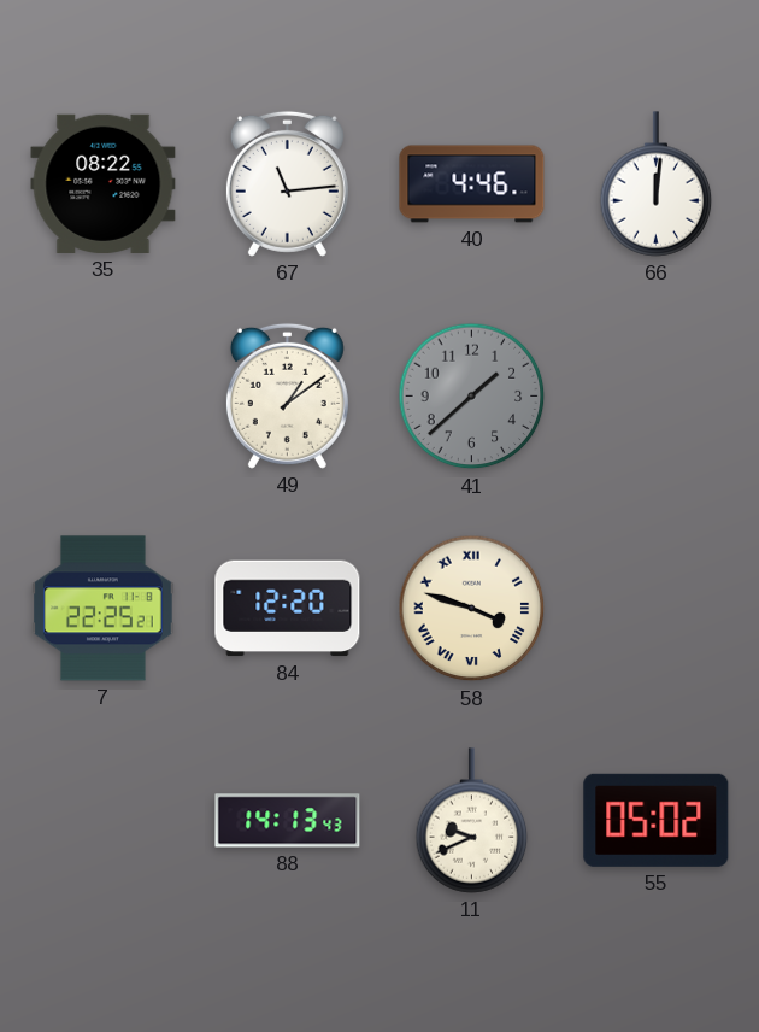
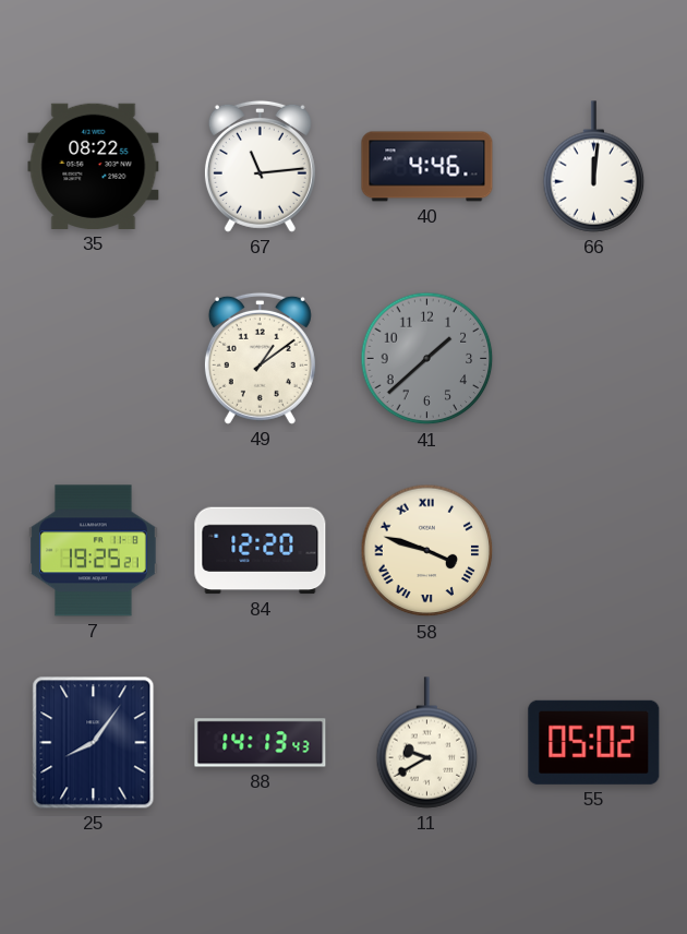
7: 22:25 -> 19:25 (94, 551)
25: none -> 8:06 (94, 743)
11: 9:41 -> 9:40 (427, 743)
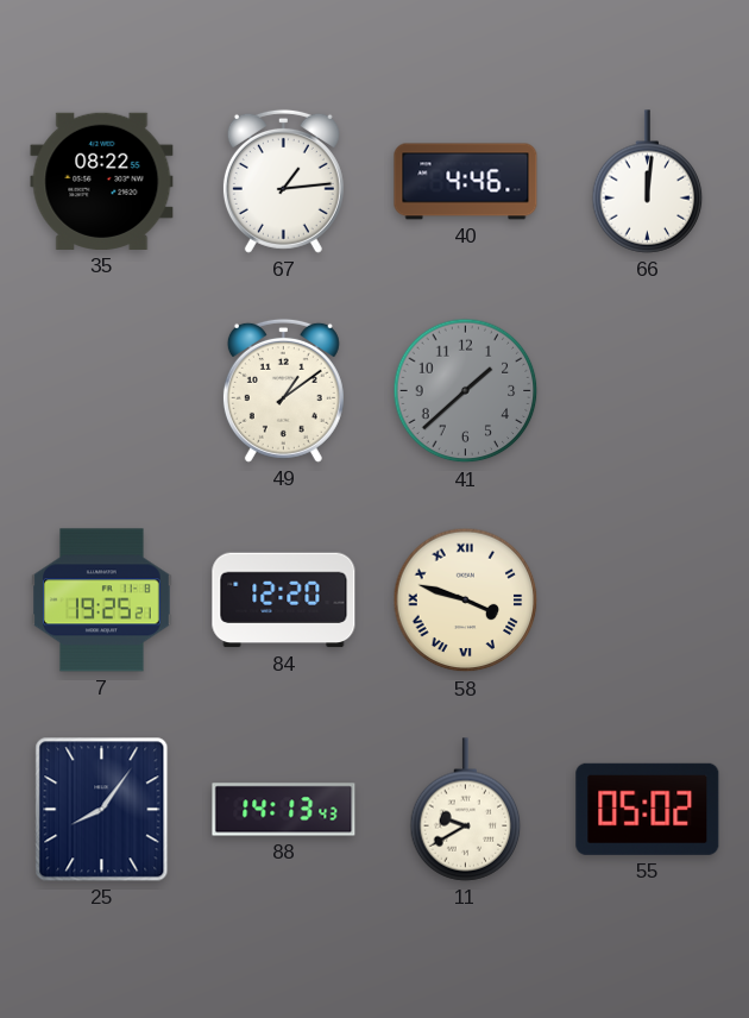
67: 11:14 -> 1:14 (283, 181)
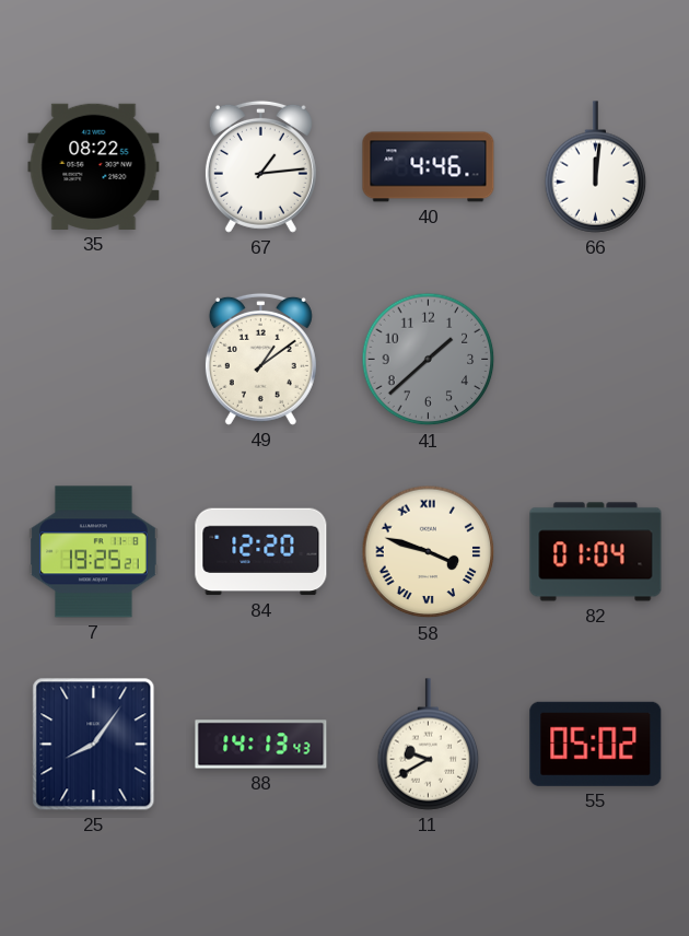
82: none -> 01:04 (596, 552)
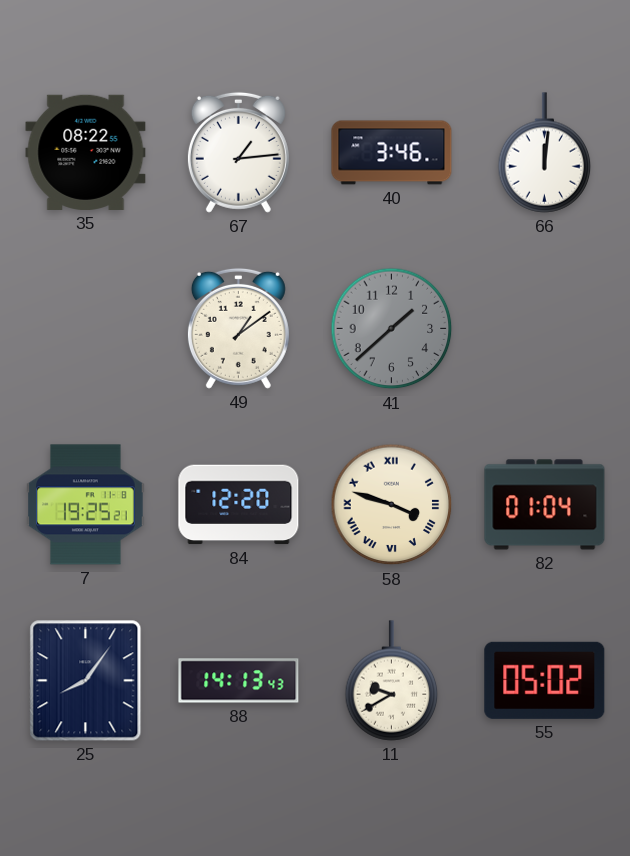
40: 4:46 -> 3:46 (392, 153)
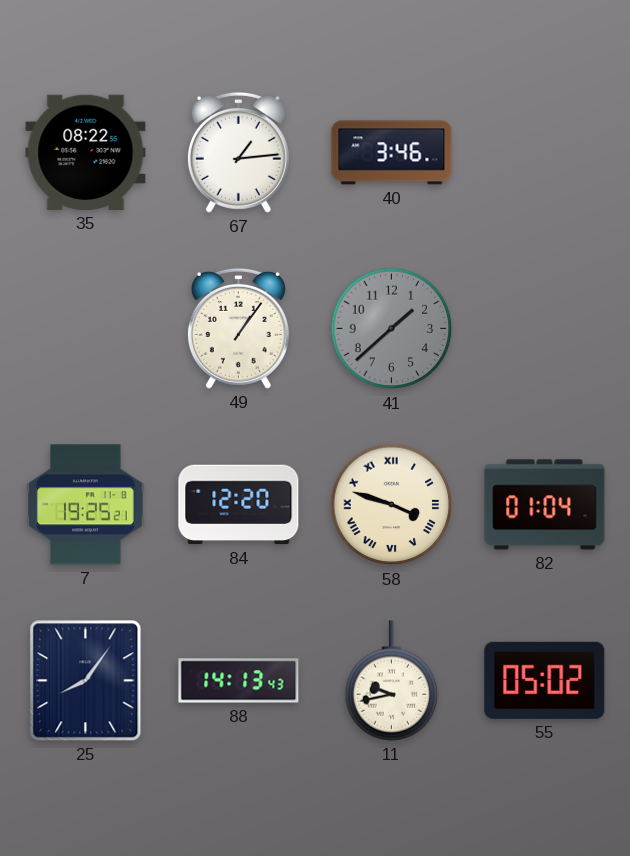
66: 12:01 -> none (545, 153)
49: 1:09 -> 1:06 (238, 328)
11: 9:40 -> 9:43 (392, 681)
